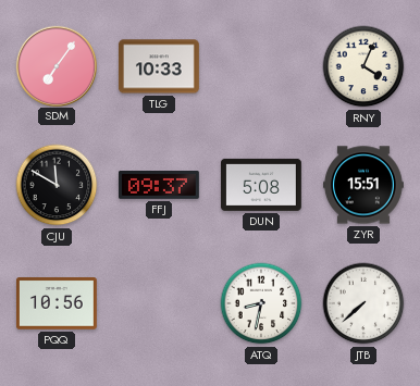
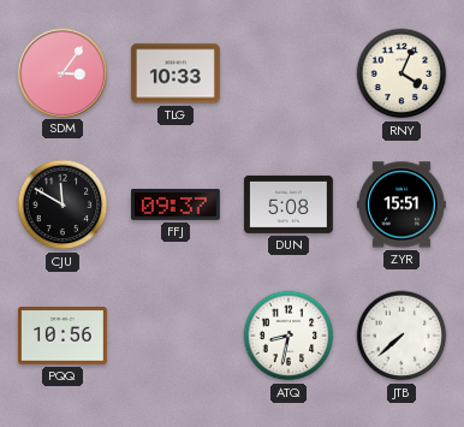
SDM: 7:06 -> 3:06 (61, 72)
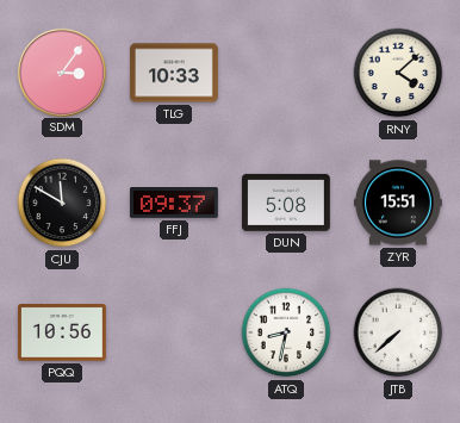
RNY: 4:04 -> 4:08 (398, 73)
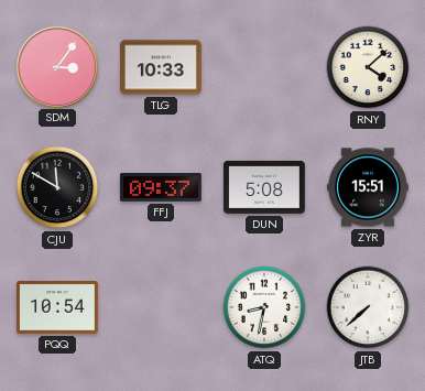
PQQ: 10:56 -> 10:54 (57, 307)
